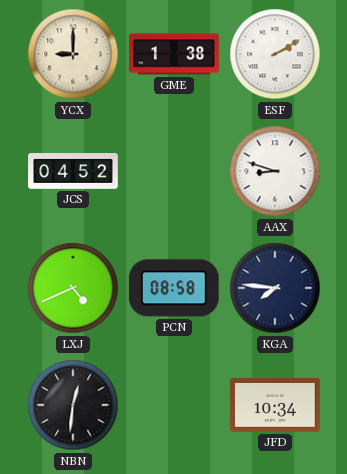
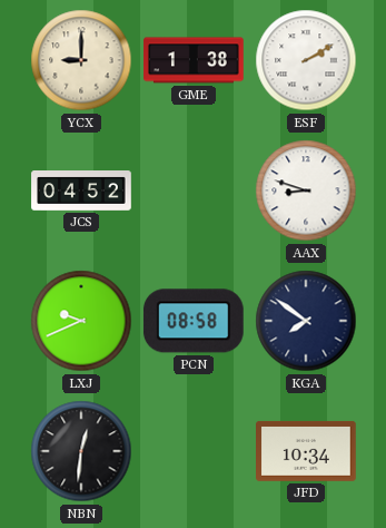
LXJ: 4:41 -> 9:41 (81, 321)
KGA: 7:46 -> 7:51 (306, 321)
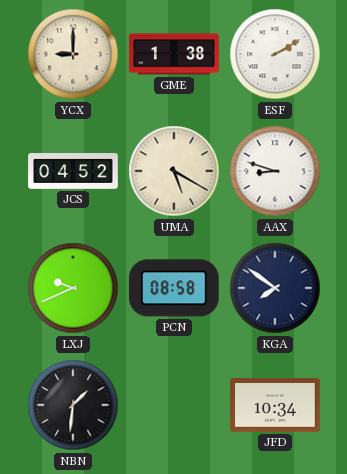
UMA: none -> 5:20 (174, 171)
NBN: 12:31 -> 1:31 (73, 405)
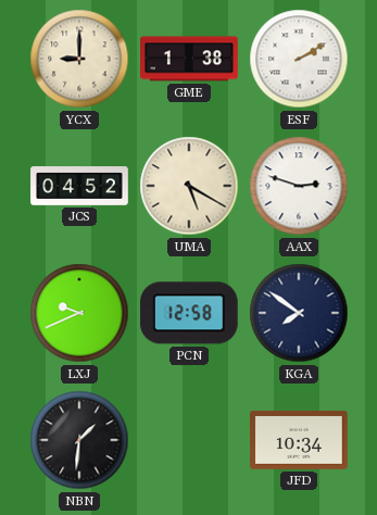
AAX: 8:48 -> 2:48 (299, 186)
PCN: 08:58 -> 12:58 (189, 313)
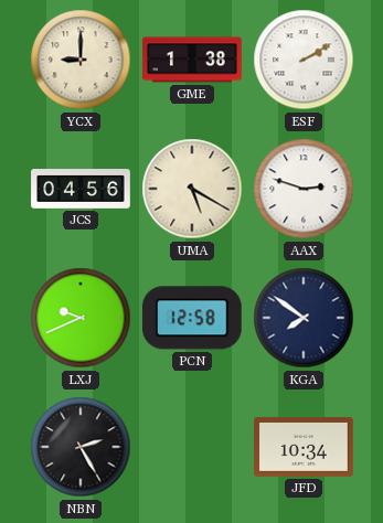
JCS: 04:52 -> 04:56 (81, 190)
NBN: 1:31 -> 2:25 (81, 447)
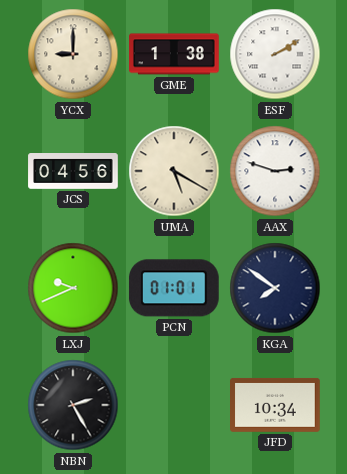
PCN: 12:58 -> 01:01 (174, 288)
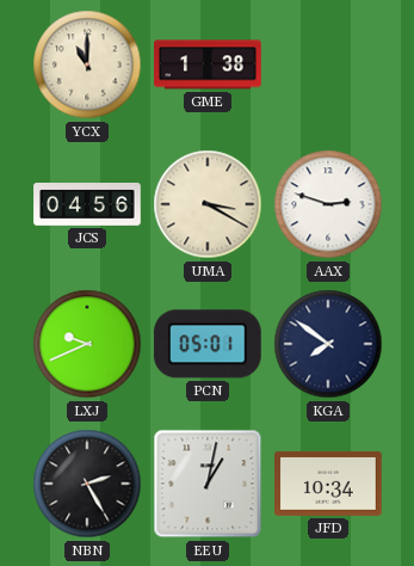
YCX: 9:00 -> 11:00 (87, 64)
ESF: 2:10 -> none (275, 54)
UMA: 5:20 -> 3:20 (208, 204)
PCN: 01:01 -> 05:01 (208, 344)
EEU: none -> 1:02 (208, 484)
